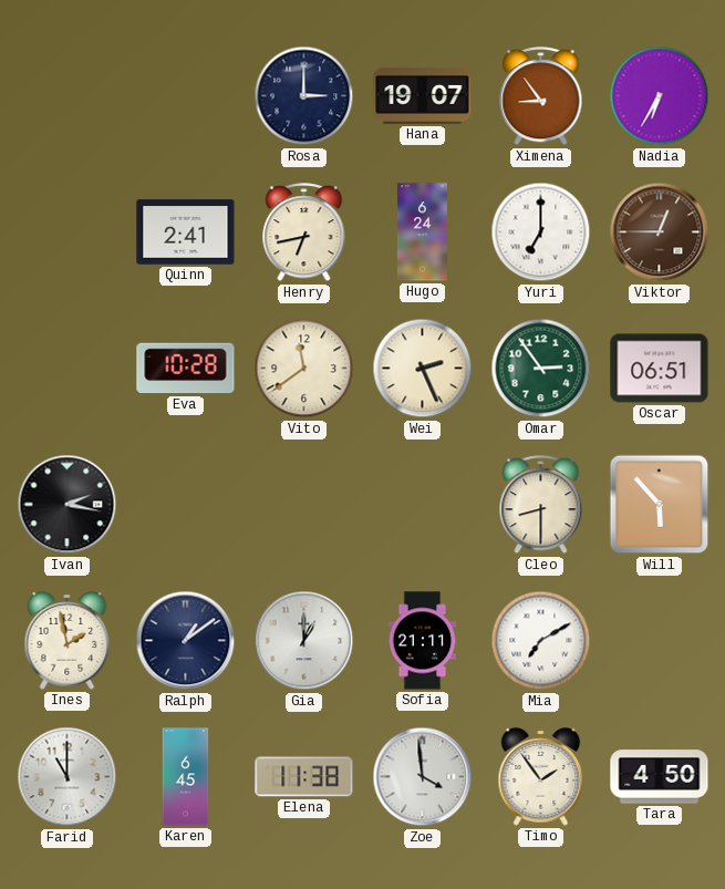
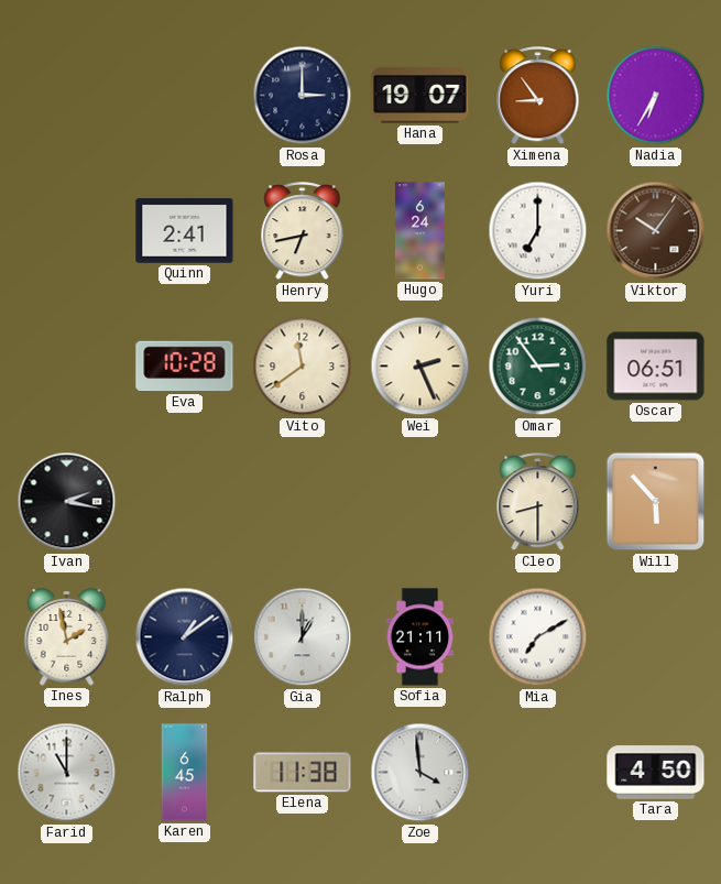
Viktor: 12:45 -> 10:06 (656, 231)
Timo: 1:54 -> none (541, 777)
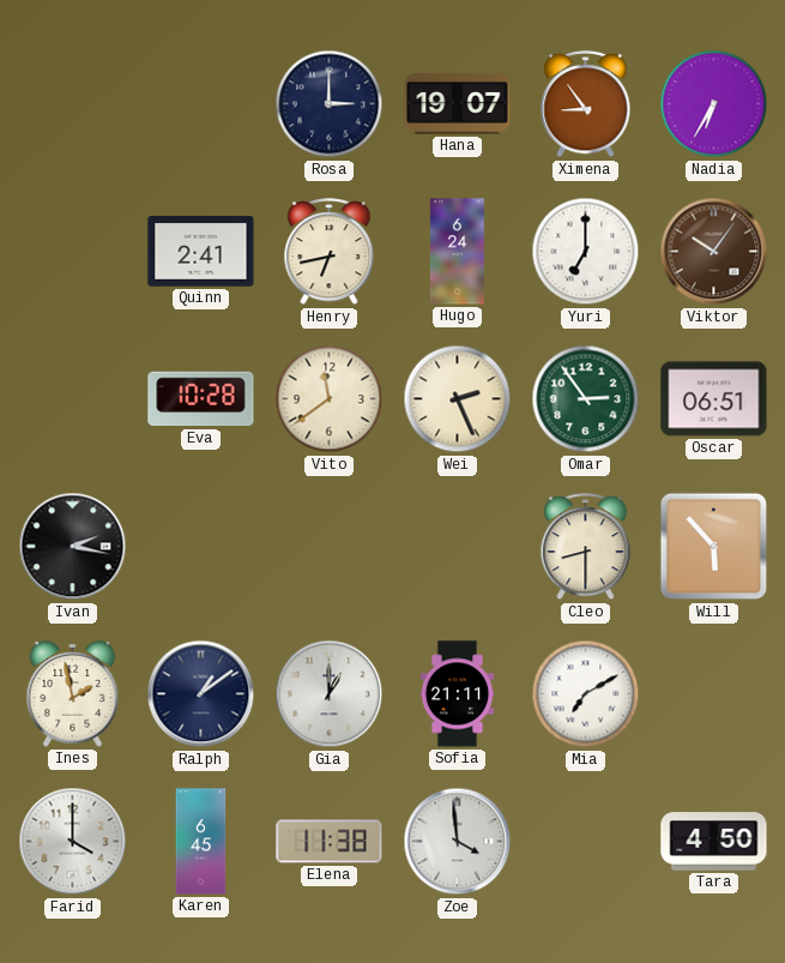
Farid: 11:00 -> 4:00 (73, 842)
